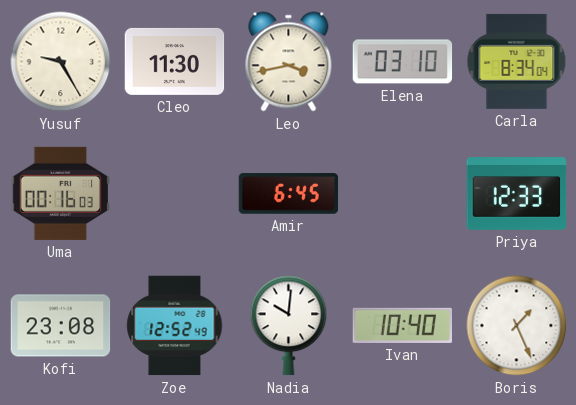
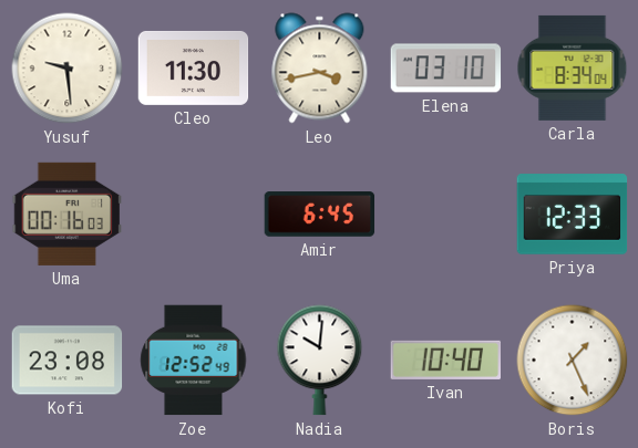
Yusuf: 9:25 -> 9:29 (68, 69)
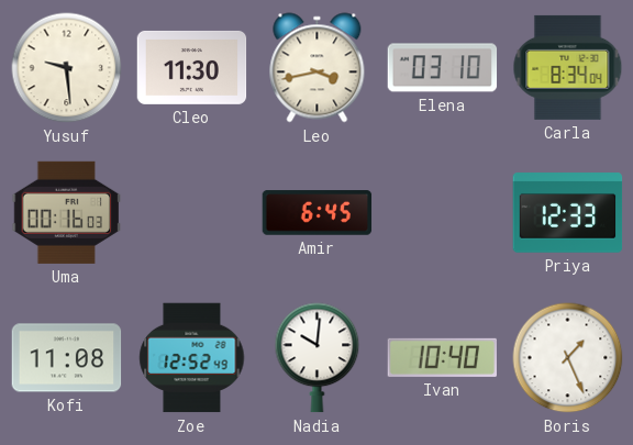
Kofi: 23:08 -> 11:08 (67, 358)
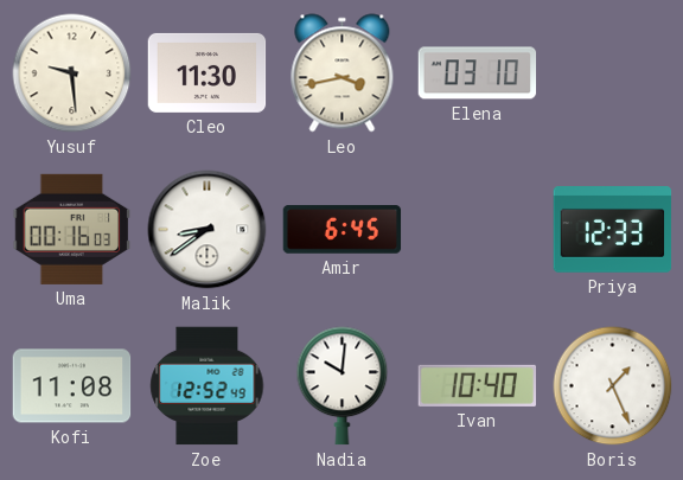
Carla: 8:34 -> none (568, 67)
Malik: none -> 8:39 (208, 230)
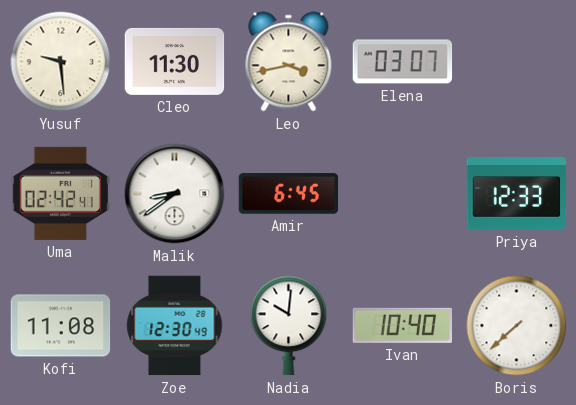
Elena: 03:10 -> 03:07 (403, 62)
Uma: 00:16 -> 02:42 (61, 193)
Zoe: 12:52 -> 12:30 (175, 326)
Boris: 1:26 -> 7:38 (517, 326)
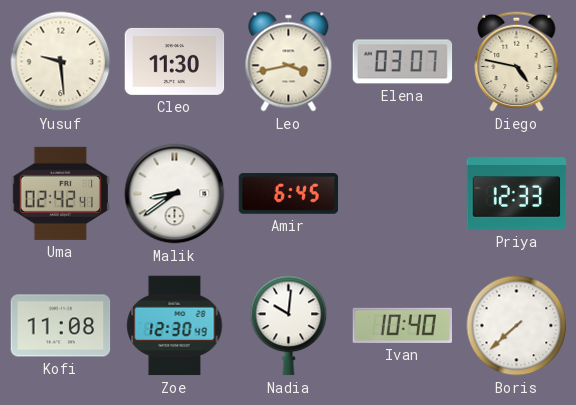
Diego: none -> 4:47 (517, 61)
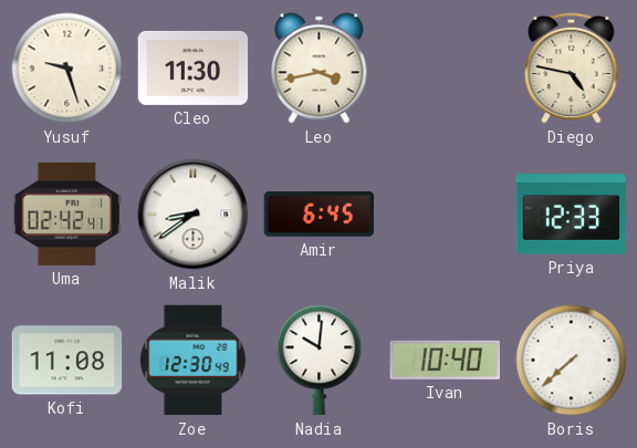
Yusuf: 9:29 -> 9:27 (67, 69)
Elena: 03:07 -> none (403, 62)
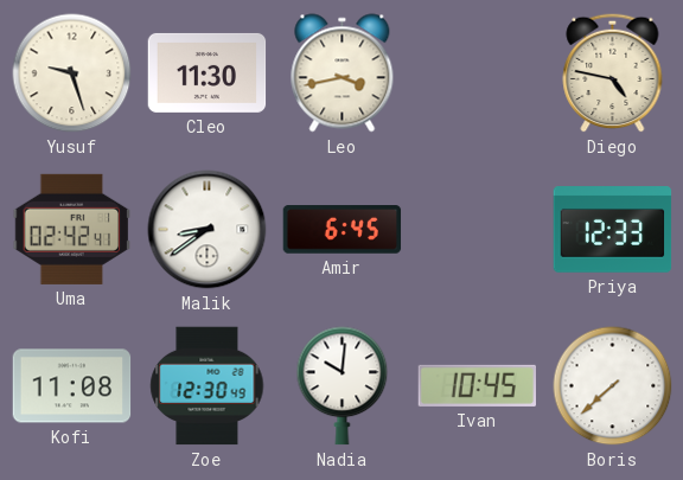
Ivan: 10:40 -> 10:45 (477, 385)
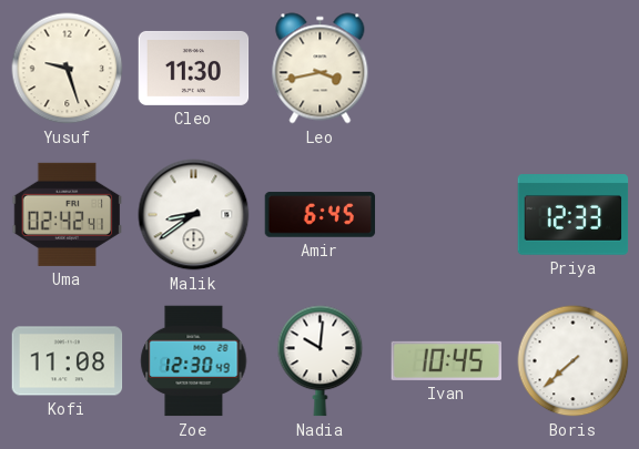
Diego: 4:47 -> none (613, 72)
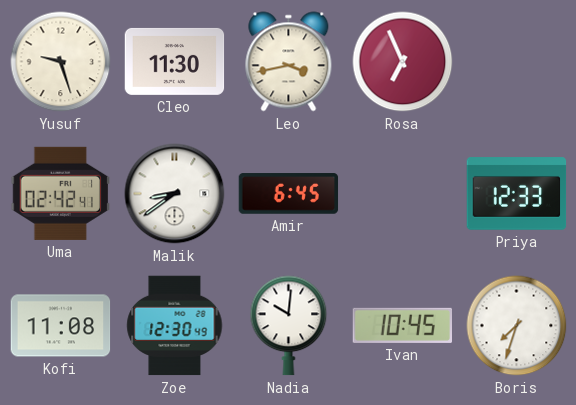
Rosa: none -> 6:56 (403, 62)
Boris: 7:38 -> 7:33 (517, 326)
